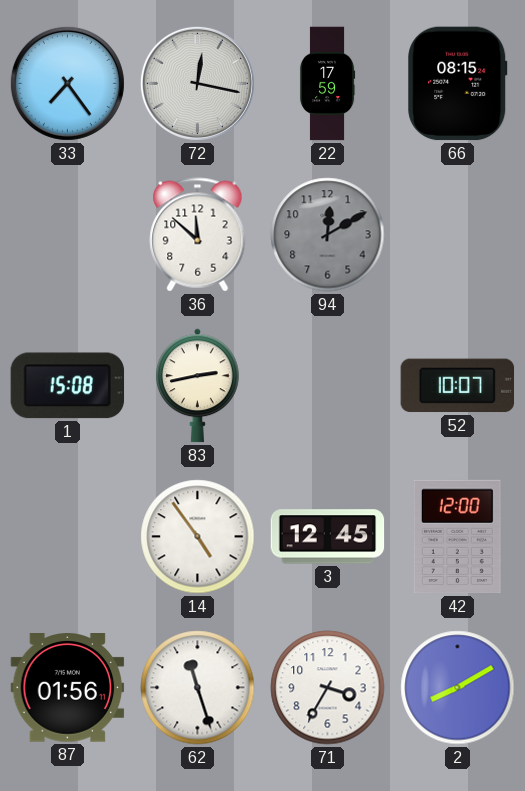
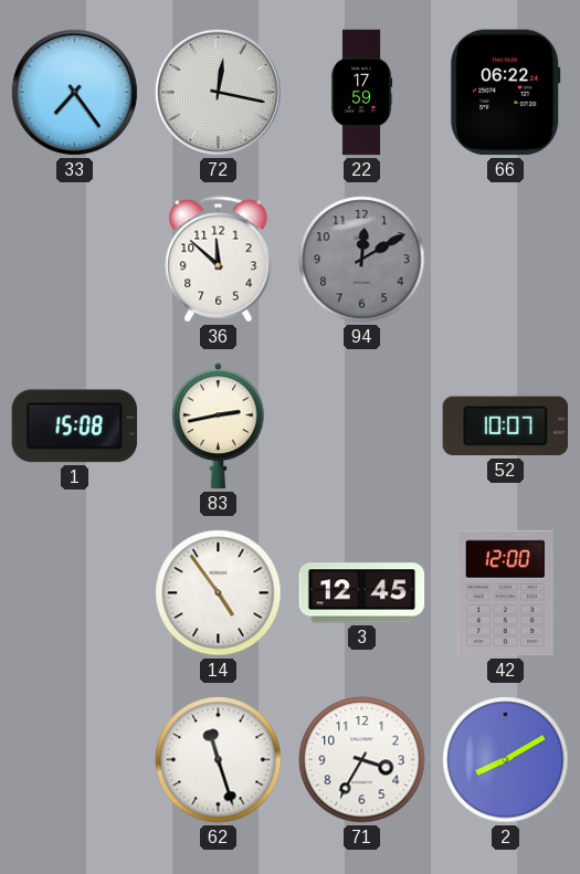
66: 08:15 -> 06:22 (506, 93)
87: 01:56 -> none (68, 688)
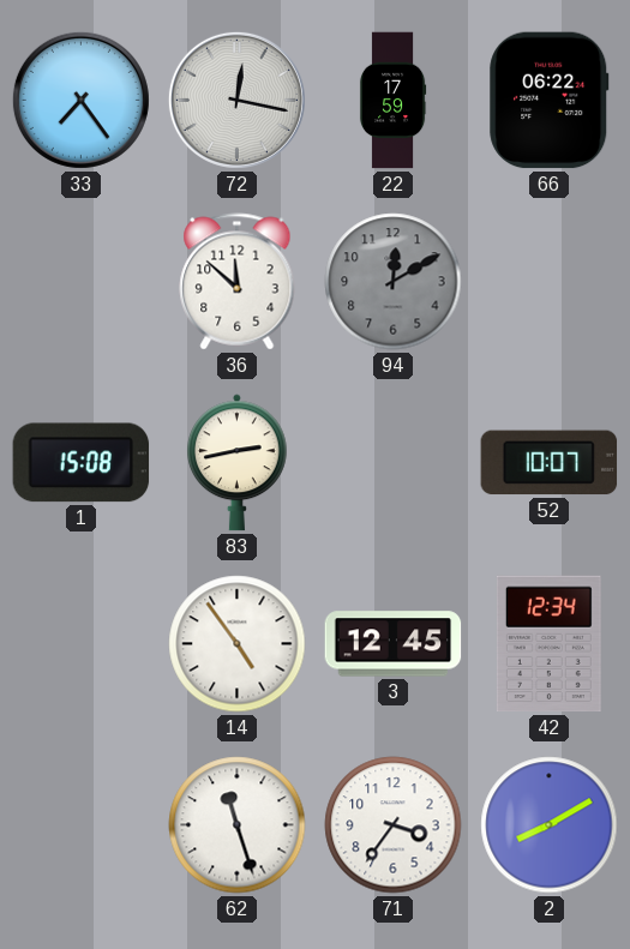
42: 12:00 -> 12:34 (548, 644)
71: 3:35 -> 3:36 (394, 825)
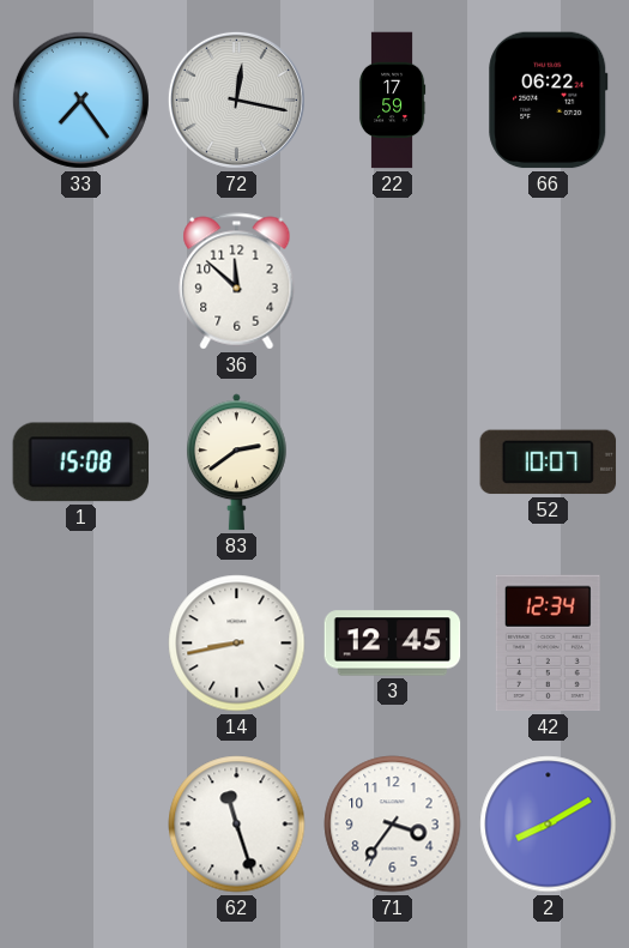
94: 12:10 -> none (394, 282)
83: 2:43 -> 2:39 (237, 463)
14: 4:54 -> 8:43 (237, 644)
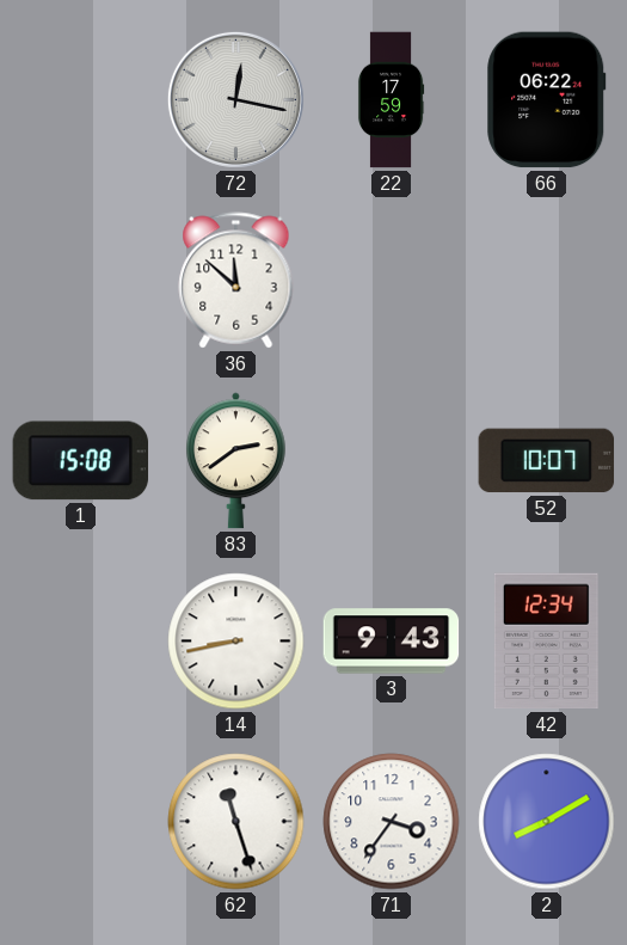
33: 7:24 -> none (80, 99)
3: 12:45 -> 9:43 (392, 642)
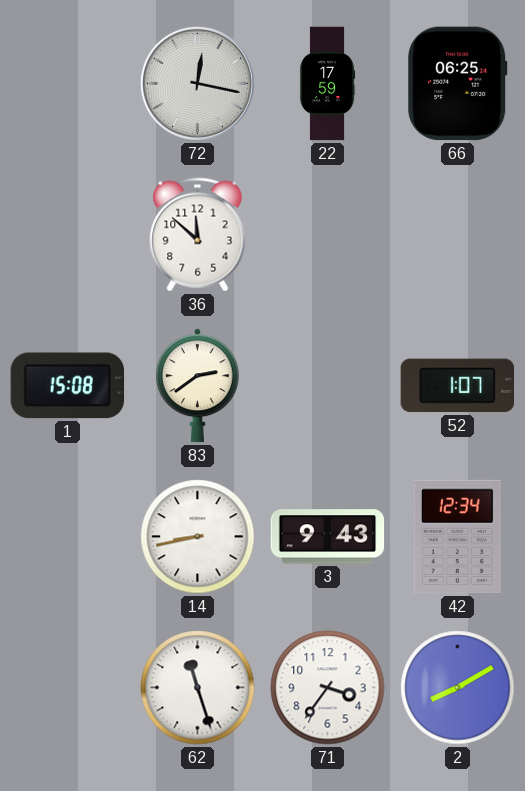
66: 06:22 -> 06:25 (458, 84)
52: 10:07 -> 1:07 (458, 386)
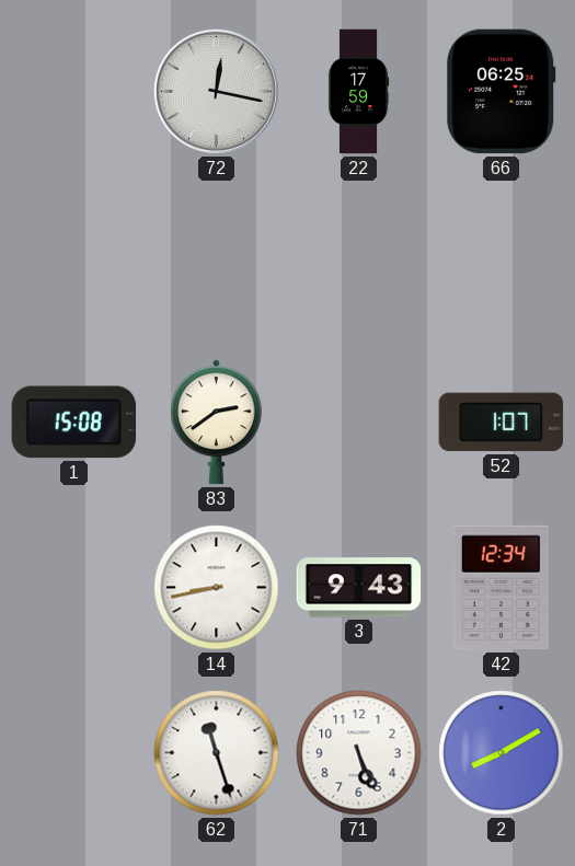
36: 11:52 -> none (198, 235)
71: 3:36 -> 5:26 (359, 753)
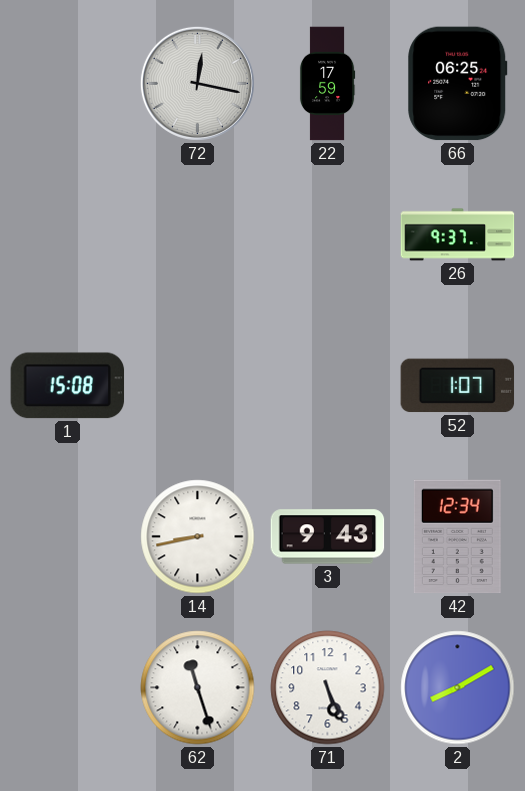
26: none -> 9:37 (458, 235)
83: 2:39 -> none (217, 423)
